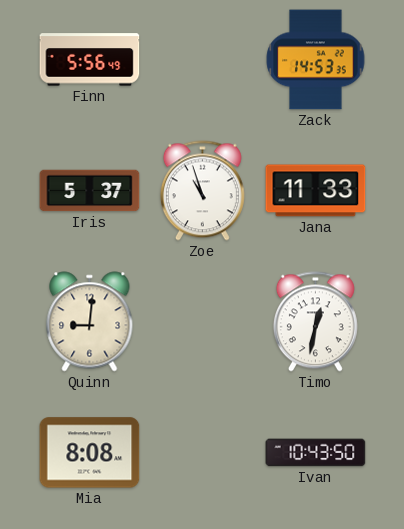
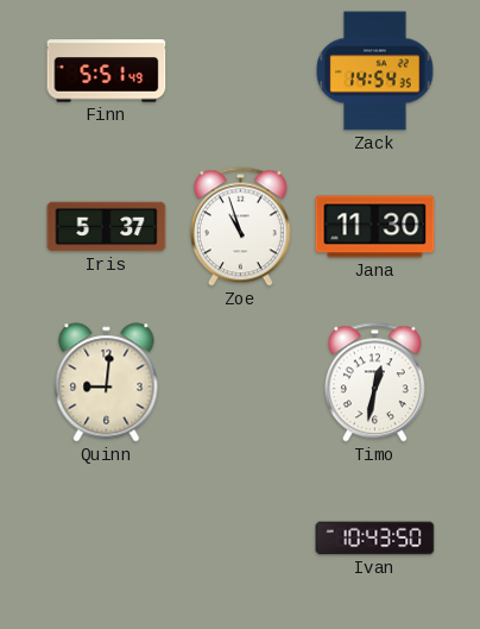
Finn: 5:56 -> 5:51 (107, 71)
Zack: 14:53 -> 14:54 (375, 71)
Jana: 11:33 -> 11:30 (375, 227)
Mia: 8:08 -> none (90, 453)
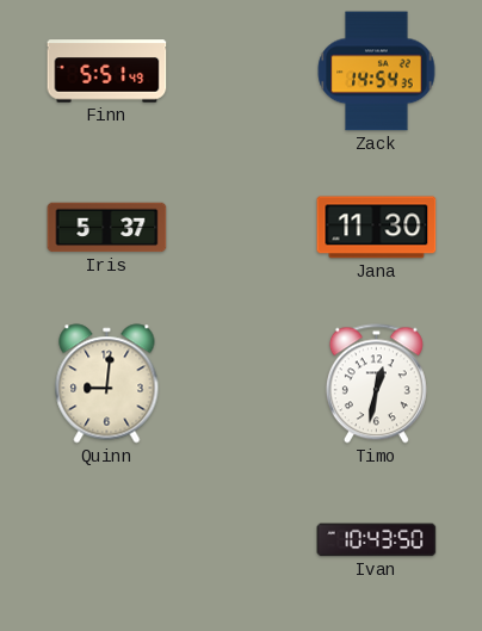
Zoe: 10:57 -> none (240, 227)
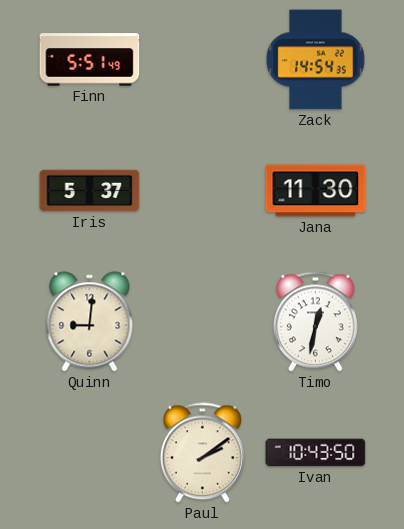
Paul: none -> 2:09 (202, 453)
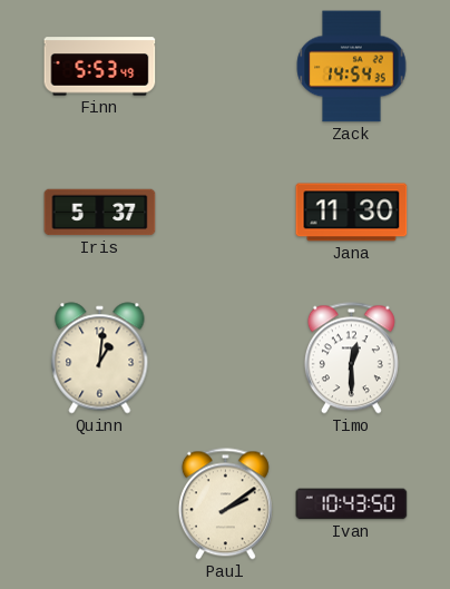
Finn: 5:51 -> 5:53 (100, 67)
Quinn: 9:01 -> 1:01 (100, 359)
Timo: 12:32 -> 12:30 (351, 359)
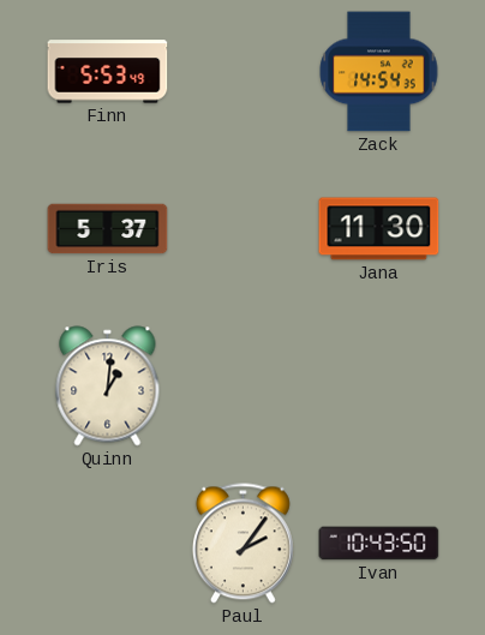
Timo: 12:30 -> none (351, 359)
Paul: 2:09 -> 2:06 (242, 544)
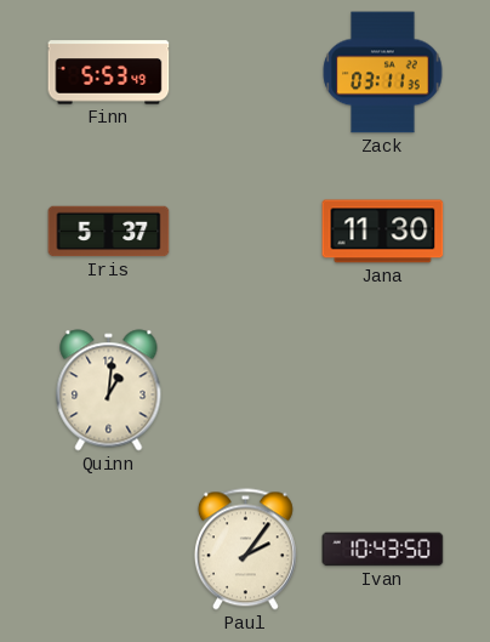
Zack: 14:54 -> 03:11 (383, 73)
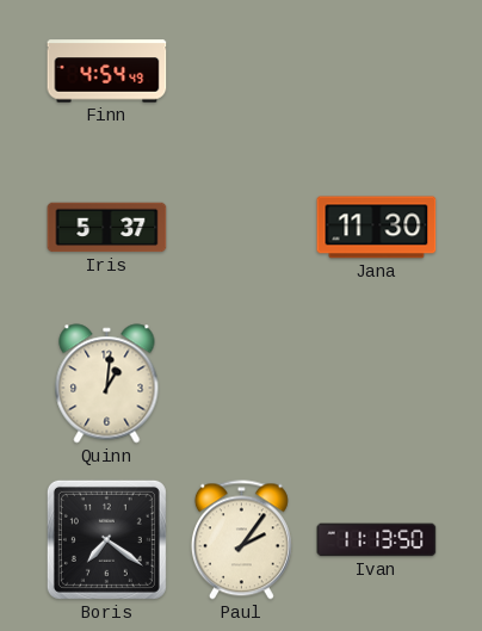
Finn: 5:53 -> 4:54 (107, 72)
Zack: 03:11 -> none (383, 73)
Boris: none -> 7:21 (106, 539)
Ivan: 10:43 -> 11:13 (377, 540)
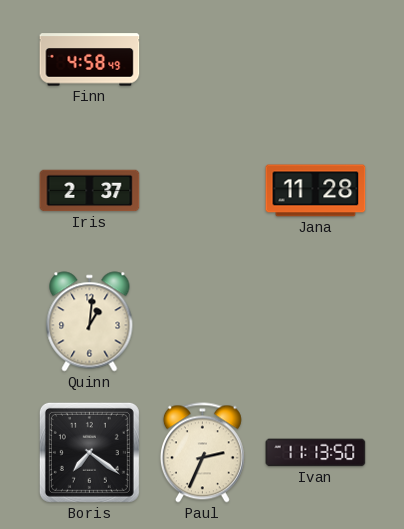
Finn: 4:54 -> 4:58 (90, 60)
Iris: 5:37 -> 2:37 (90, 191)
Jana: 11:30 -> 11:28 (316, 191)
Paul: 2:06 -> 2:34 (202, 453)
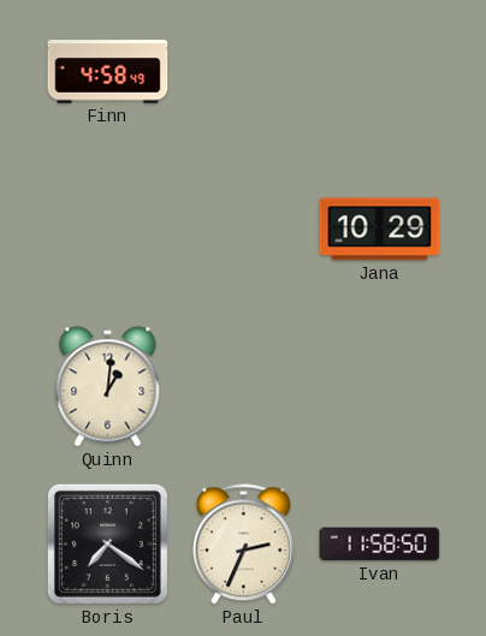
Iris: 2:37 -> none (90, 191)
Jana: 11:28 -> 10:29 (380, 230)
Ivan: 11:13 -> 11:58 (380, 545)
